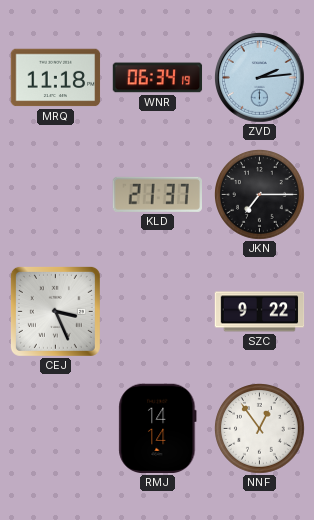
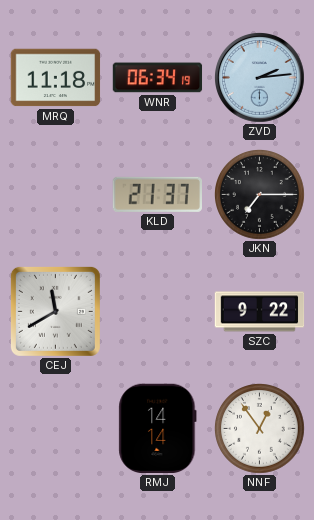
CEJ: 3:26 -> 11:40 (55, 311)
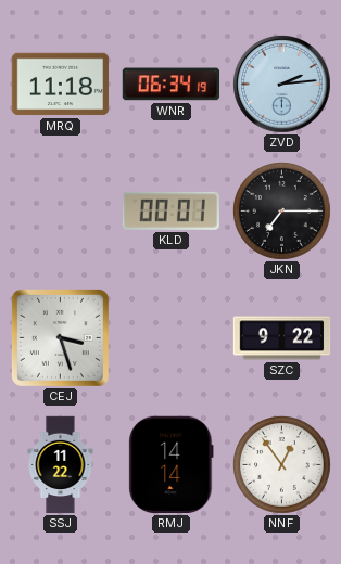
KLD: 21:37 -> 00:01 (171, 210)
CEJ: 11:40 -> 3:27 (60, 337)
SSJ: none -> 11:22 (61, 465)
